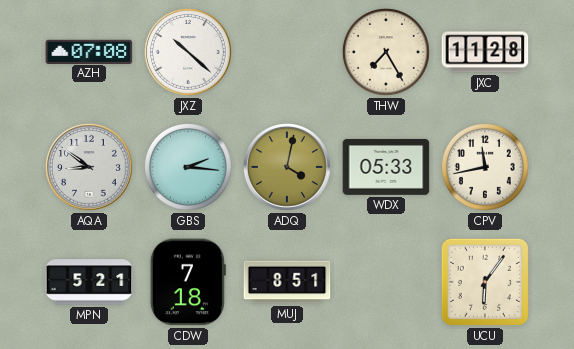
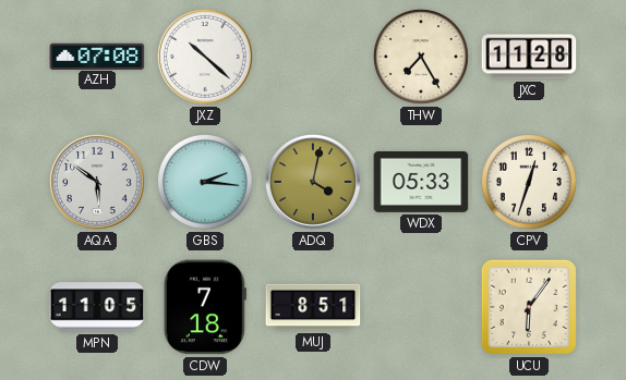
AQA: 8:51 -> 5:51 (98, 183)
CPV: 11:43 -> 12:33 (529, 182)
MPN: 5:21 -> 11:05 (97, 307)
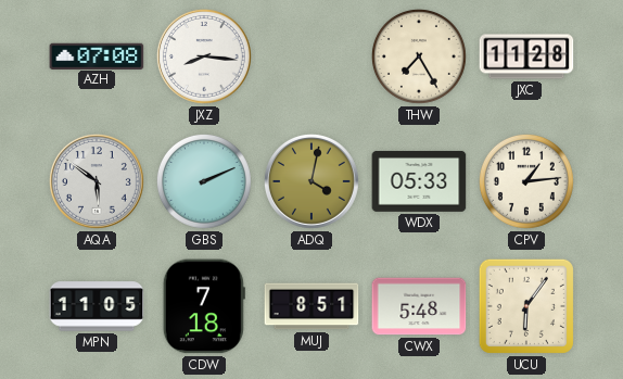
JXZ: 10:22 -> 8:16 (205, 58)
GBS: 2:16 -> 2:11 (204, 181)
CPV: 12:33 -> 1:14 (526, 181)
CWX: none -> 5:48 (419, 306)
